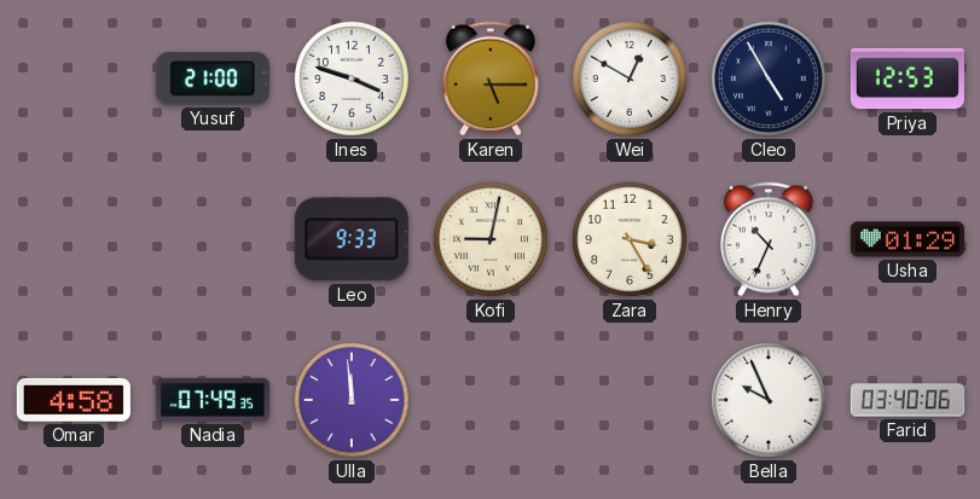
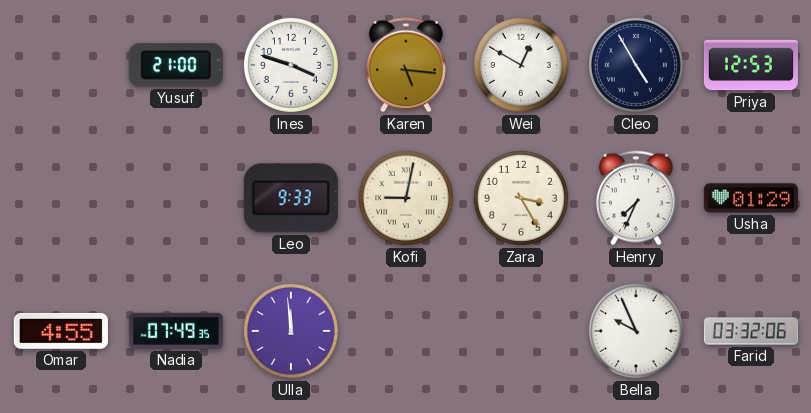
Karen: 5:15 -> 5:16 (406, 65)
Henry: 10:34 -> 7:34 (636, 198)
Omar: 4:58 -> 4:55 (61, 331)
Farid: 03:40 -> 03:32 (751, 331)
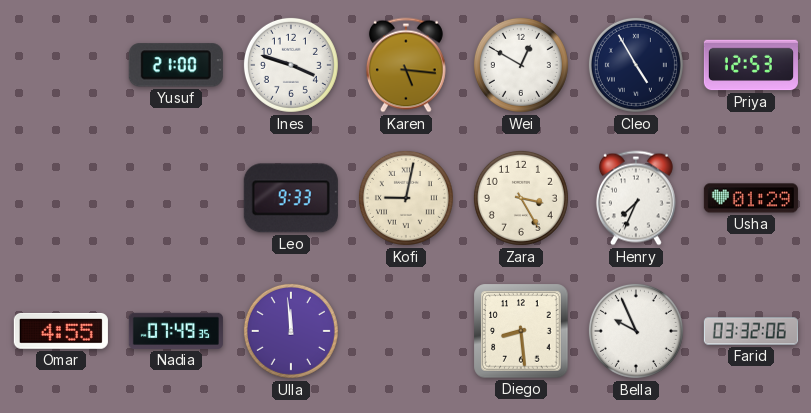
Diego: none -> 8:29 (521, 331)
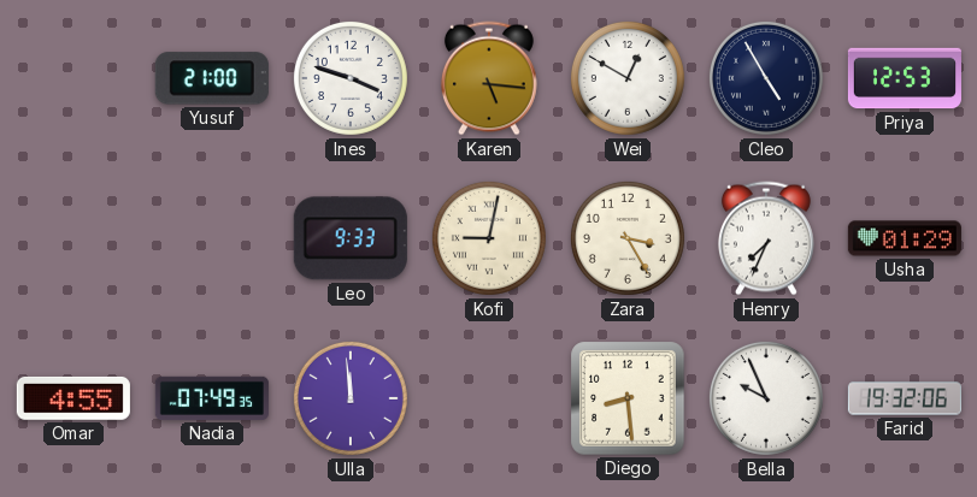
Farid: 03:32 -> 19:32 (905, 398)
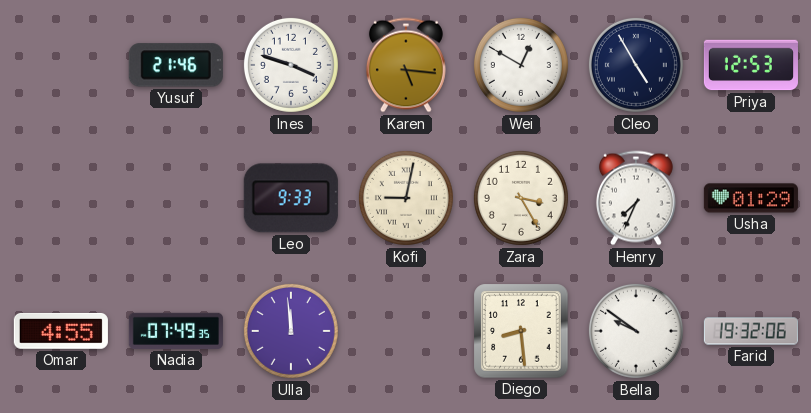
Yusuf: 21:00 -> 21:46 (176, 65)
Bella: 9:56 -> 9:51 (636, 331)
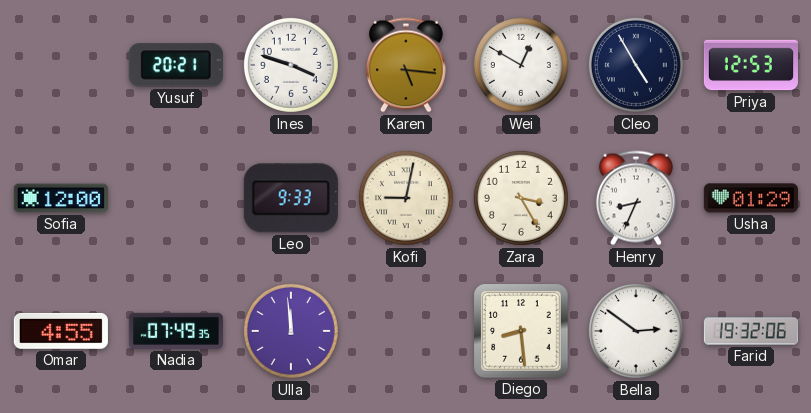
Yusuf: 21:46 -> 20:21 (176, 65)
Sofia: none -> 12:00 (61, 198)
Henry: 7:34 -> 8:34 (636, 198)
Bella: 9:51 -> 2:51 (636, 331)
